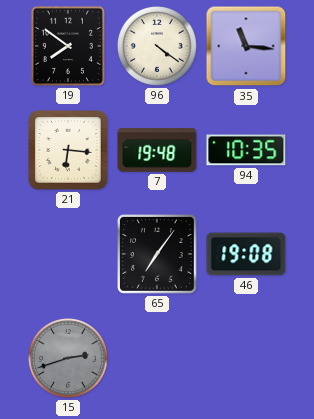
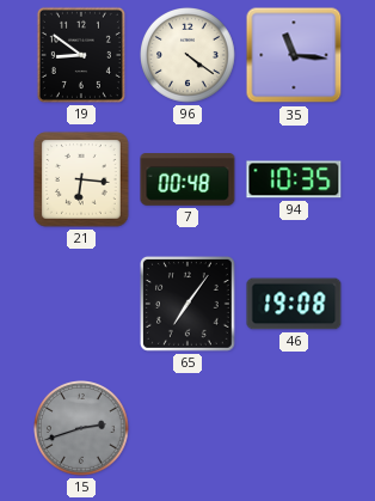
19: 7:51 -> 8:51 (81, 55)
7: 19:48 -> 00:48 (187, 179)
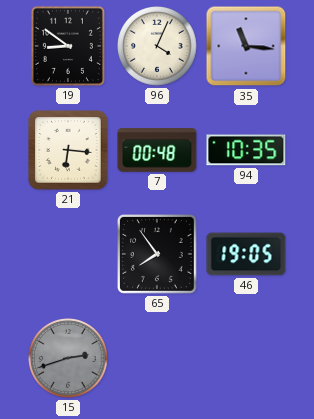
96: 4:21 -> 4:04 (158, 47)
65: 7:06 -> 7:54 (158, 255)
46: 19:08 -> 19:05 (246, 254)
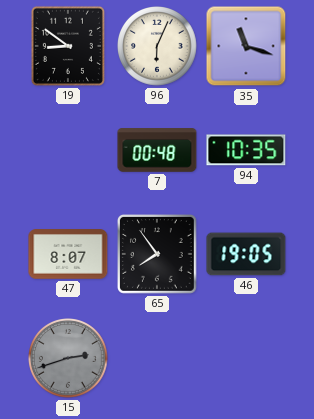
96: 4:04 -> 6:04 (158, 47)
35: 11:16 -> 11:18 (246, 46)
21: 6:16 -> none (68, 150)
47: none -> 8:07 (68, 254)
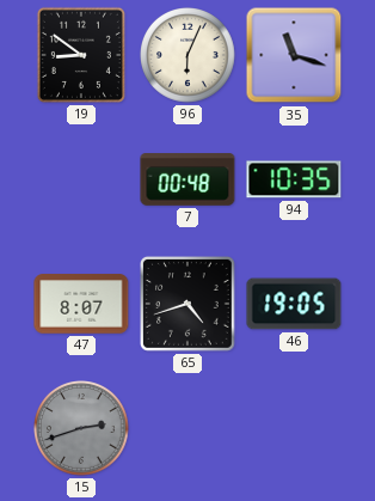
65: 7:54 -> 4:42 (189, 305)
